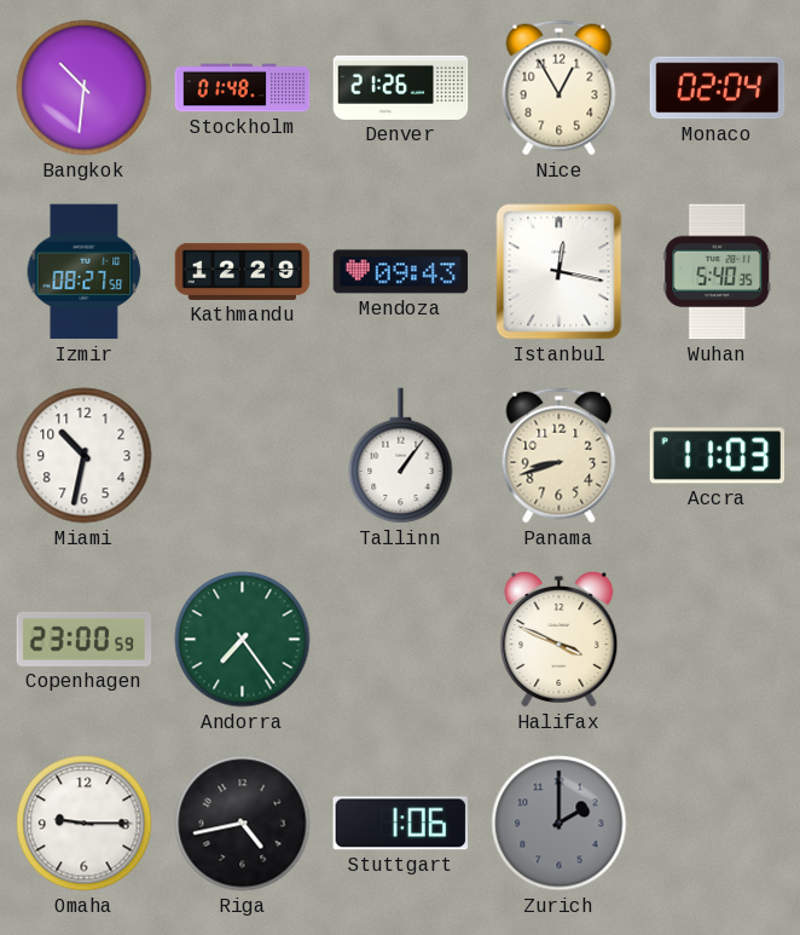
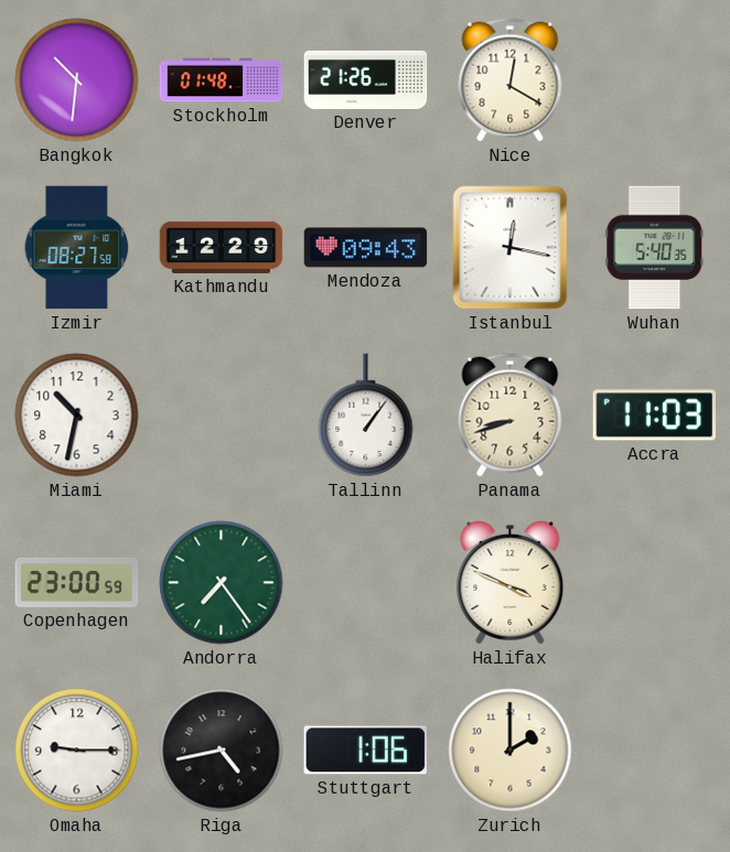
Nice: 12:55 -> 12:20 (511, 80)
Monaco: 02:04 -> none (718, 88)
Zurich dial: grey -> cream (511, 751)
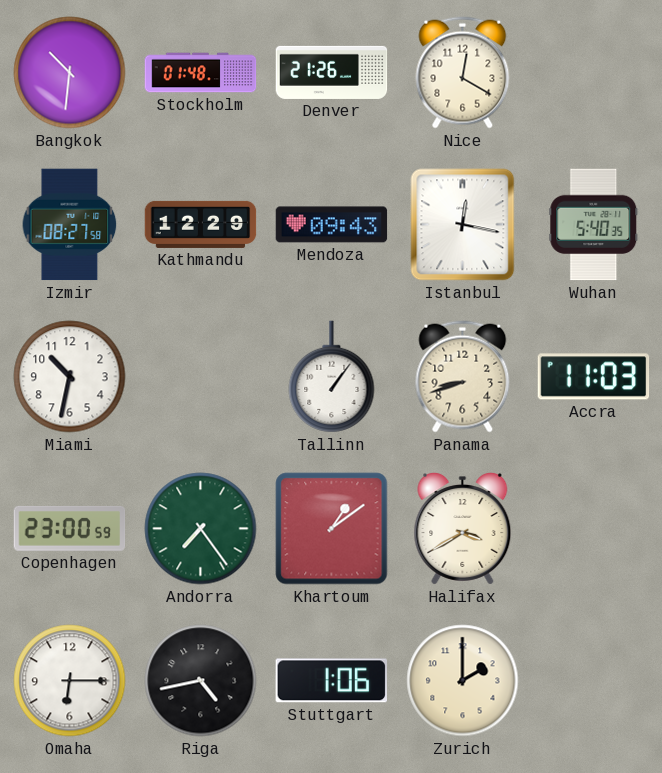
Khartoum: none -> 1:09 (332, 529)
Halifax: 3:49 -> 3:40 (463, 529)
Omaha: 9:15 -> 6:15 (70, 681)
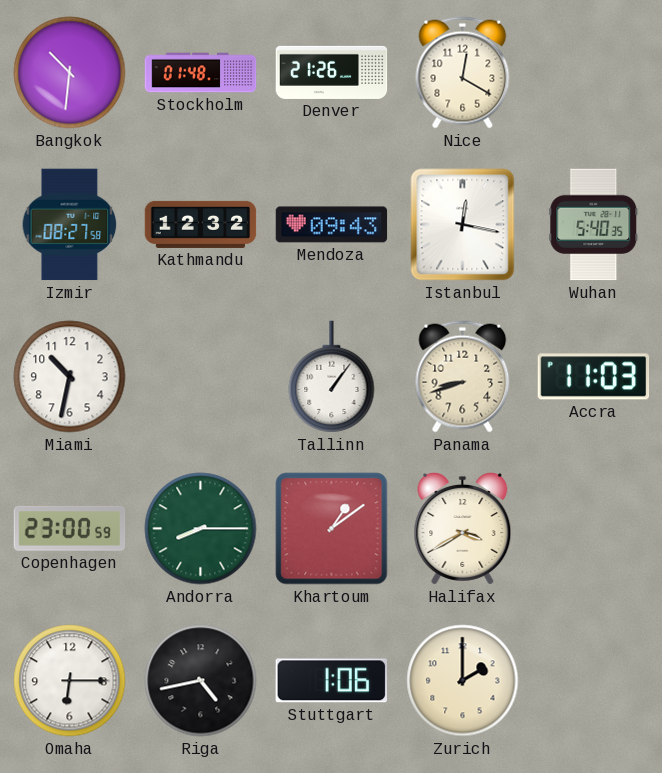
Kathmandu: 12:29 -> 12:32 (201, 224)
Andorra: 7:24 -> 8:15 (201, 529)
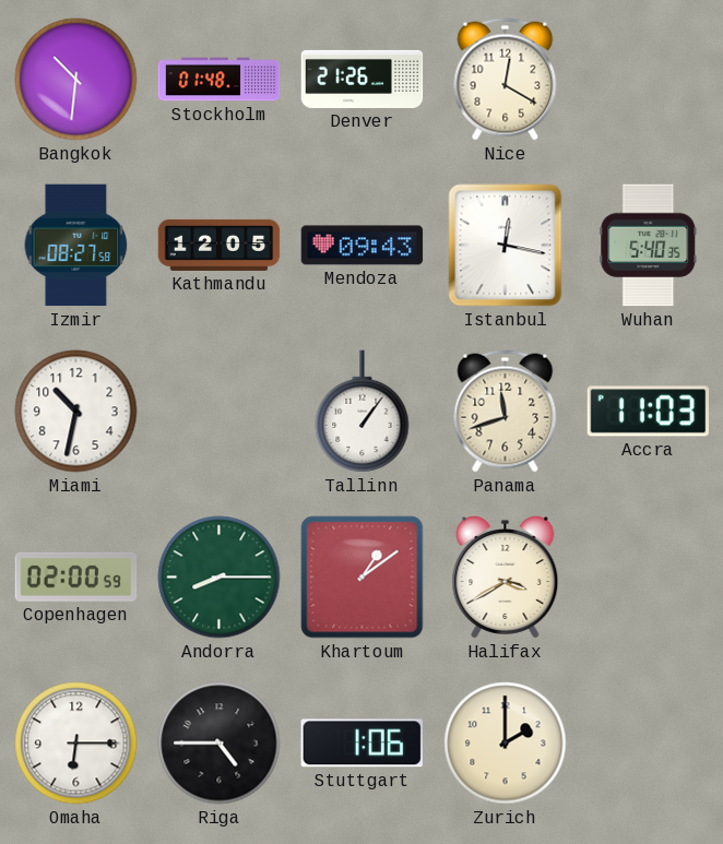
Kathmandu: 12:32 -> 12:05 (220, 245)
Panama: 8:42 -> 11:42 (506, 412)
Copenhagen: 23:00 -> 02:00 (76, 576)
Riga: 4:43 -> 4:45 (220, 744)
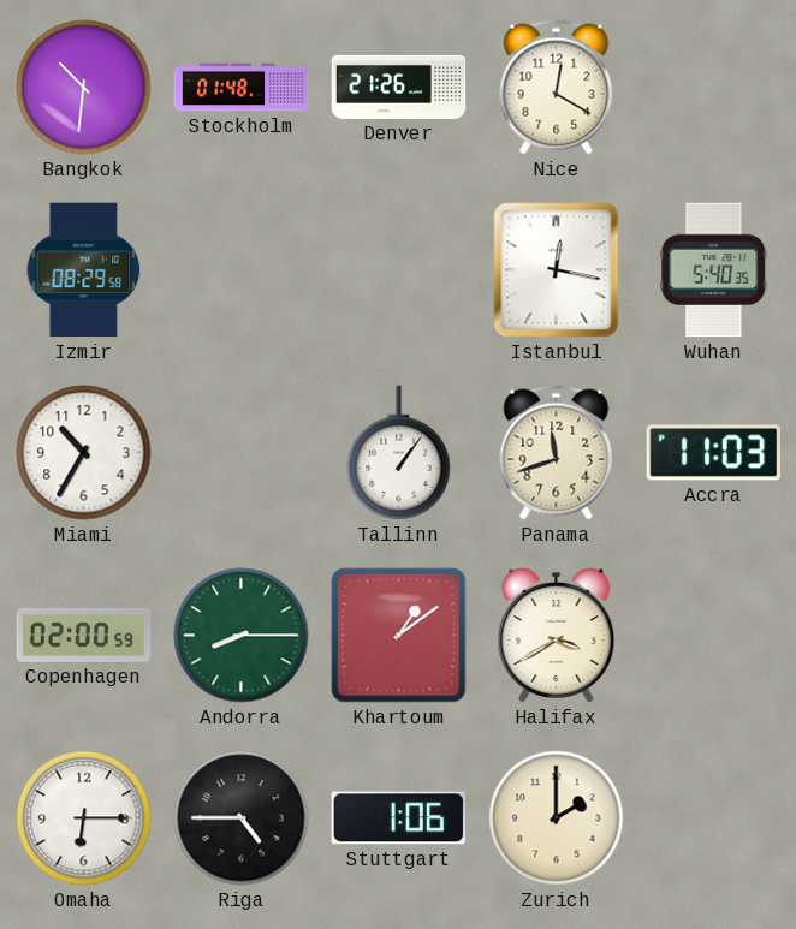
Izmir: 08:27 -> 08:29 (84, 270)
Kathmandu: 12:05 -> none (220, 245)
Mendoza: 09:43 -> none (363, 246)
Miami: 10:32 -> 10:35 (84, 453)
